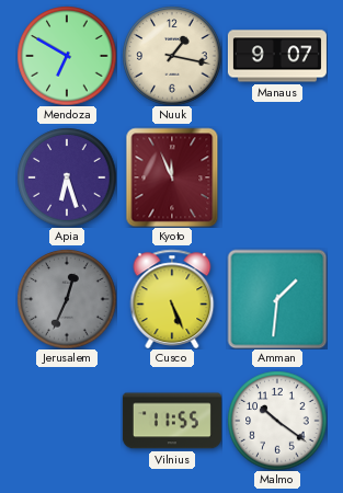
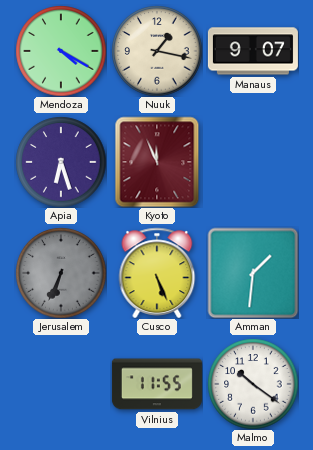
Mendoza: 6:50 -> 4:20 (61, 51)
Jerusalem: 12:34 -> 6:34 (61, 273)
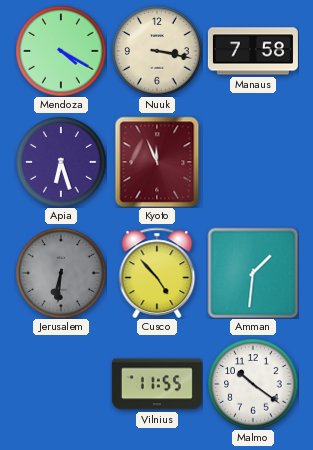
Nuuk: 1:17 -> 3:17 (157, 51)
Manaus: 9:07 -> 7:58 (253, 51)
Jerusalem: 6:34 -> 6:31 (61, 273)
Cusco: 5:26 -> 4:53 (157, 272)
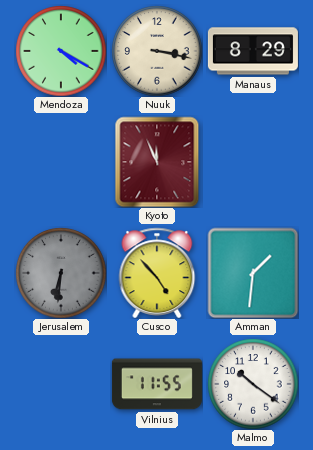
Manaus: 7:58 -> 8:29 (253, 51)
Apia: 6:27 -> none (61, 162)
